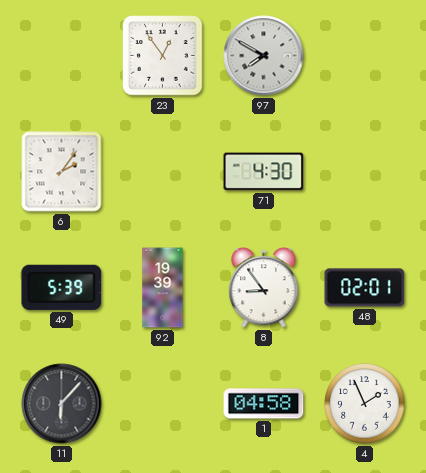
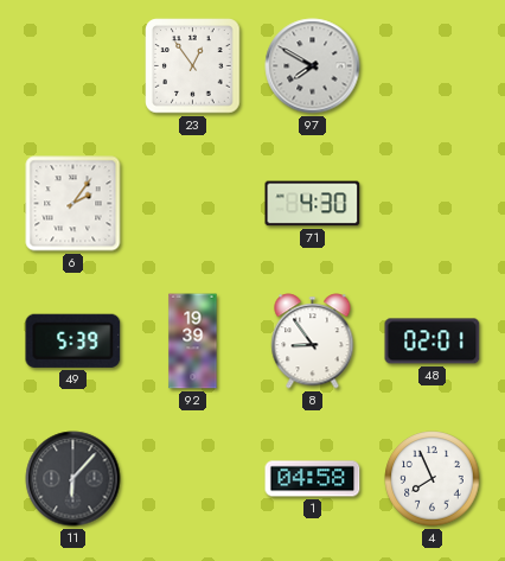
4: 1:56 -> 7:56 (433, 479)
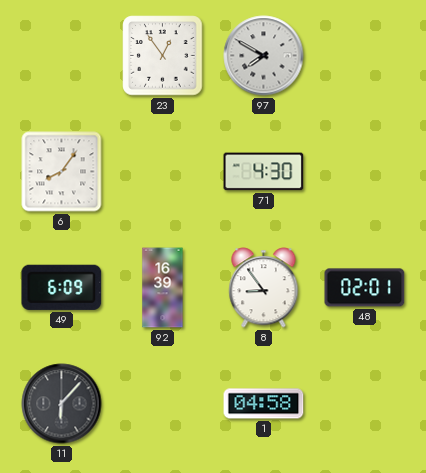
6: 2:06 -> 8:06 (62, 172)
49: 5:39 -> 6:09 (62, 287)
92: 19:39 -> 16:39 (163, 288)
4: 7:56 -> none (433, 479)
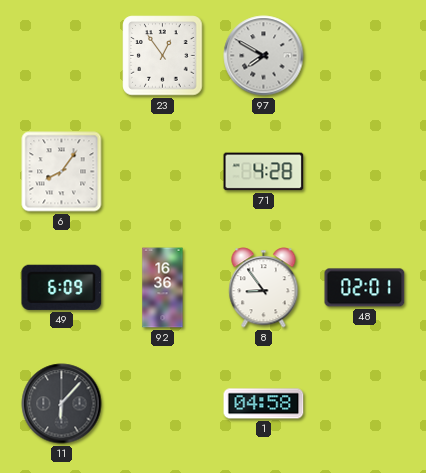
71: 4:30 -> 4:28 (264, 172)
92: 16:39 -> 16:36 (163, 288)
